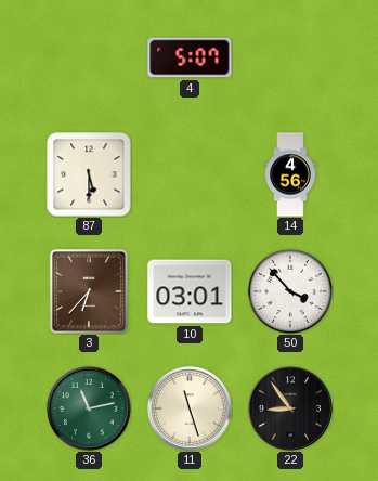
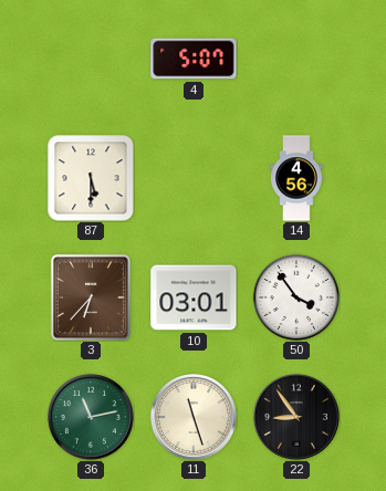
50: 3:53 -> 3:54 (296, 297)
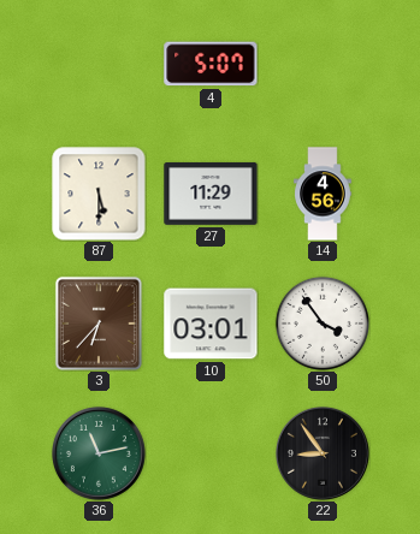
27: none -> 11:29 (211, 194)
11: 11:27 -> none (195, 418)
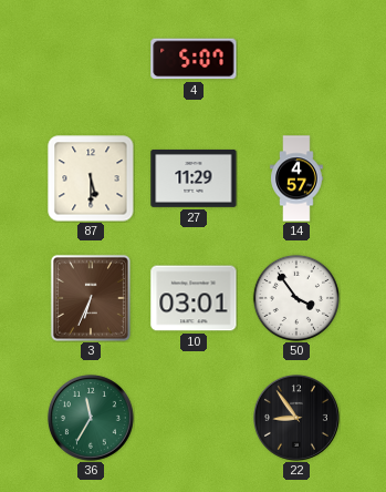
14: 4:56 -> 4:57 (296, 178)
3: 6:37 -> 6:34 (91, 298)
36: 11:13 -> 11:35 (92, 419)
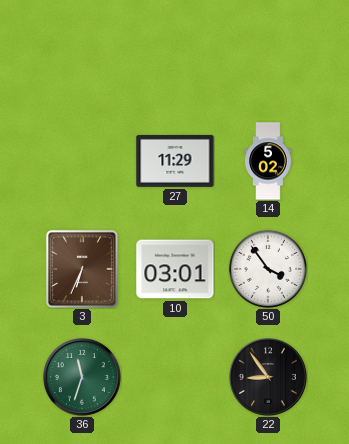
4: 5:07 -> none (194, 59)
87: 5:30 -> none (91, 178)
14: 4:57 -> 5:02 (268, 161)
36: 11:35 -> 11:33 (83, 378)
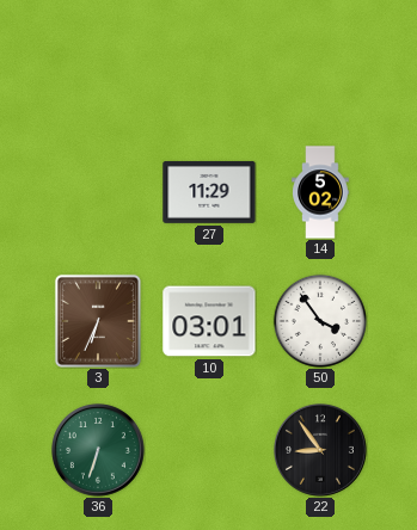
36: 11:33 -> 6:33 (99, 451)
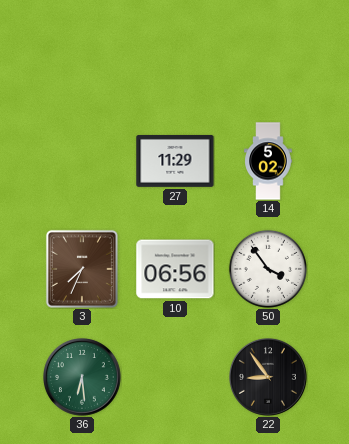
3: 6:34 -> 7:34 (82, 269)
10: 03:01 -> 06:56 (175, 269)
36: 6:33 -> 6:29 (83, 378)
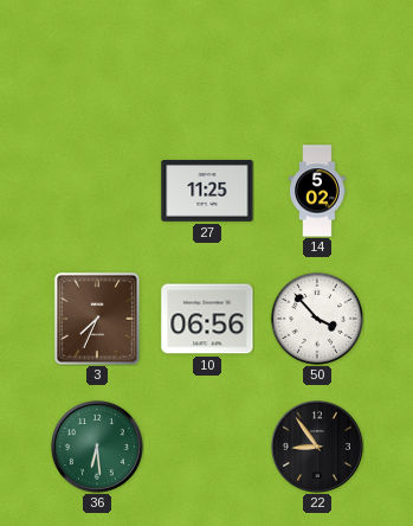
27: 11:29 -> 11:25 (207, 191)
50: 3:54 -> 3:53 (317, 319)
